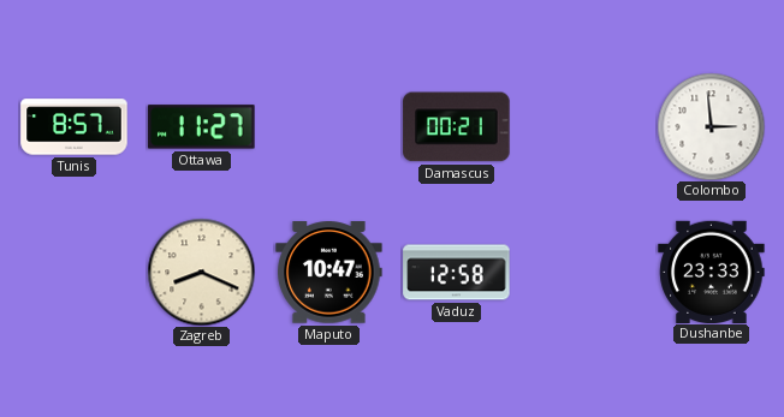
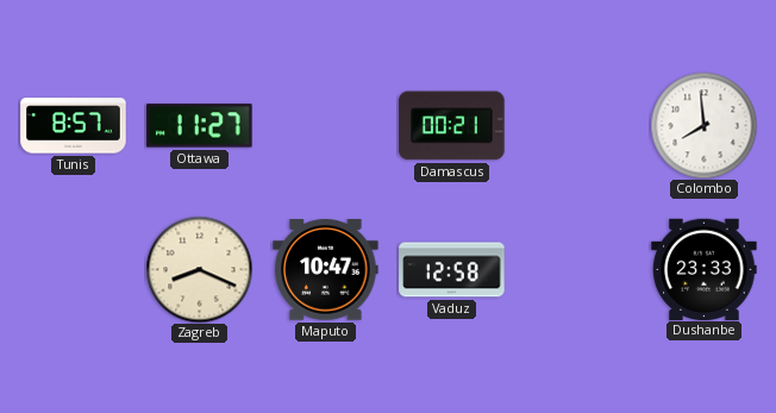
Colombo: 2:59 -> 7:59 (703, 125)
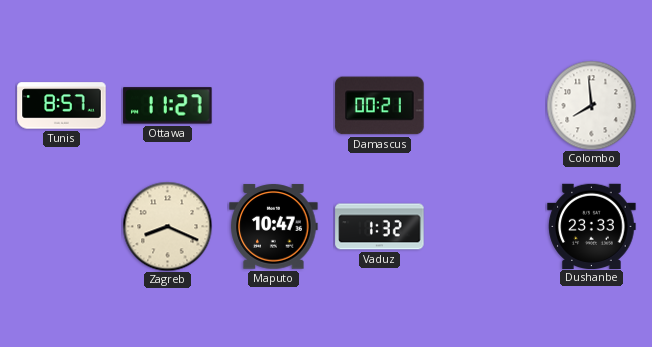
Vaduz: 12:58 -> 1:32 (380, 227)
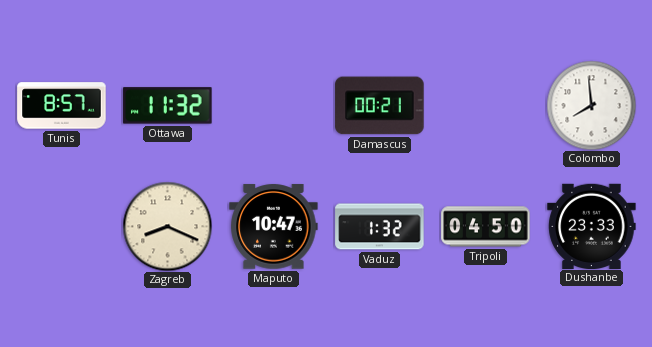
Ottawa: 11:27 -> 11:32 (168, 106)
Tripoli: none -> 04:50 (486, 227)
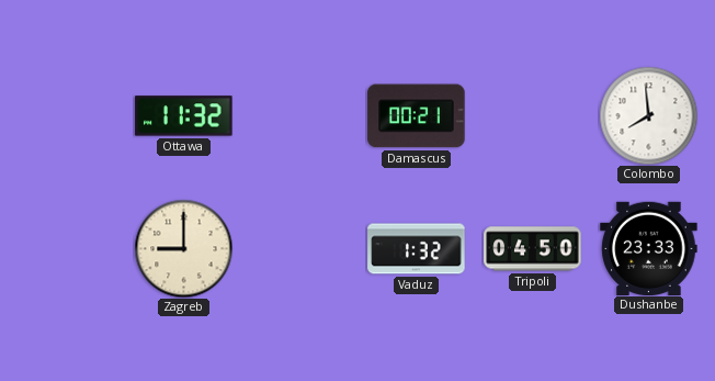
Tunis: 8:57 -> none (62, 106)
Zagreb: 8:19 -> 9:00 (183, 248)
Maputo: 10:47 -> none (274, 227)
